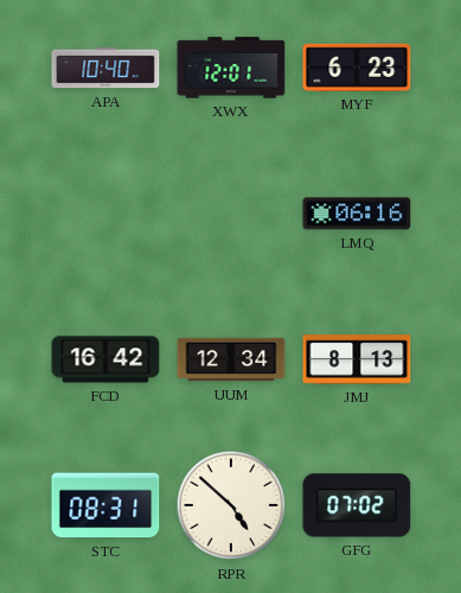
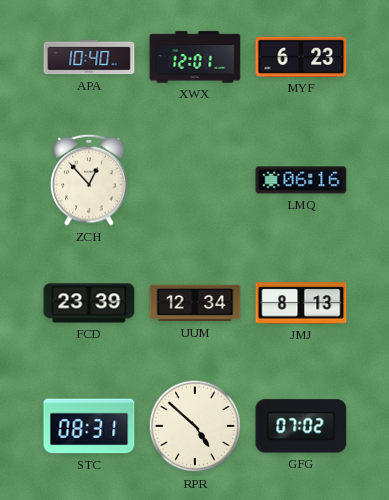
ZCH: none -> 12:53 (89, 180)
FCD: 16:42 -> 23:39 (89, 303)
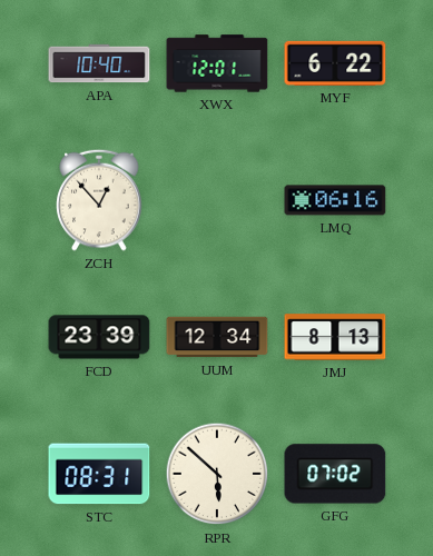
MYF: 6:23 -> 6:22 (335, 63)
RPR: 4:52 -> 5:52 (217, 474)
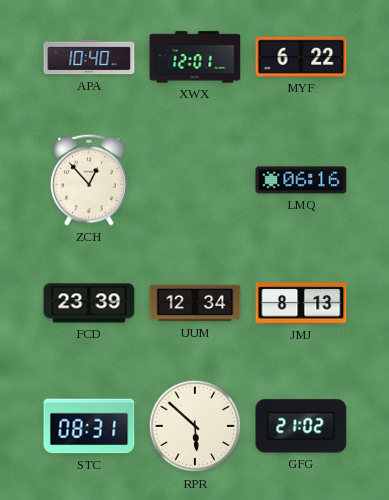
GFG: 07:02 -> 21:02 (301, 426)
